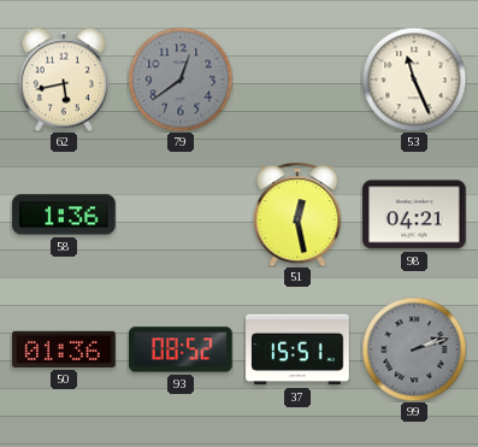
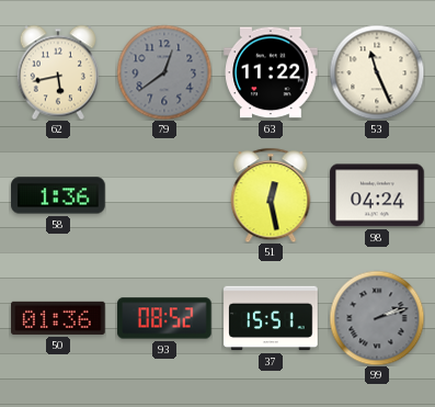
63: none -> 11:22 (271, 72)
98: 04:21 -> 04:24 (377, 195)
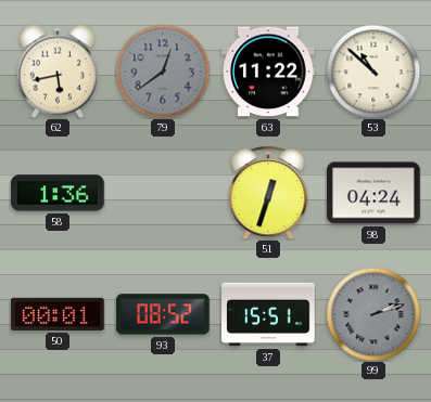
53: 11:26 -> 10:52 (373, 72)
51: 12:28 -> 12:33 (268, 193)
50: 01:36 -> 00:01 (58, 314)
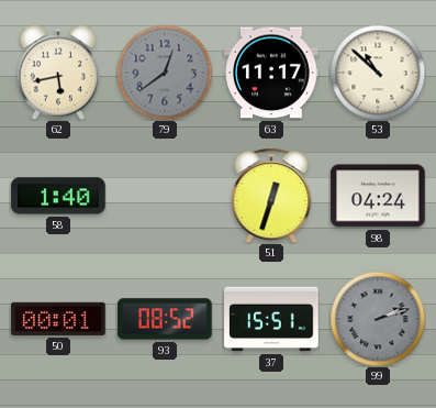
63: 11:22 -> 11:17 (271, 73)
58: 1:36 -> 1:40 (58, 196)
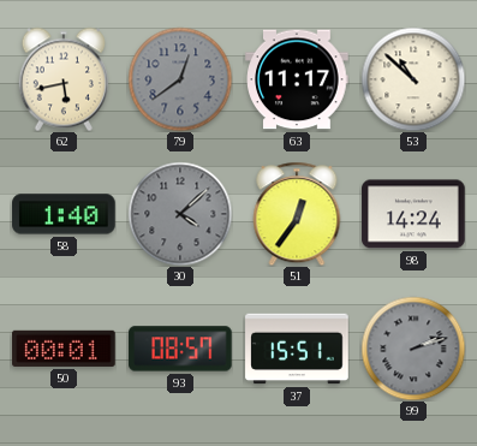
30: none -> 4:08 (180, 214)
51: 12:33 -> 12:36 (297, 214)
98: 04:24 -> 14:24 (413, 214)
93: 08:52 -> 08:57 (180, 349)
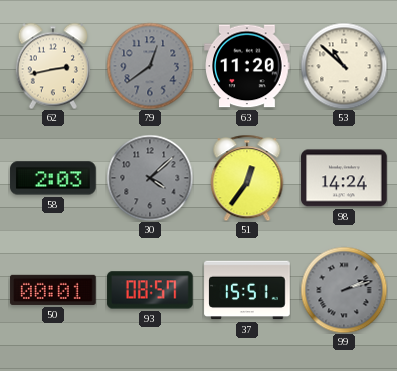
62: 5:43 -> 2:43 (53, 66)
63: 11:17 -> 11:20 (247, 66)
58: 1:40 -> 2:03 (53, 178)
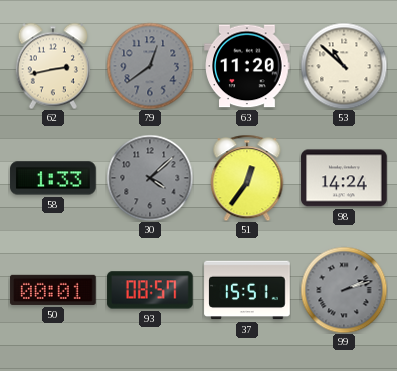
58: 2:03 -> 1:33 (53, 178)
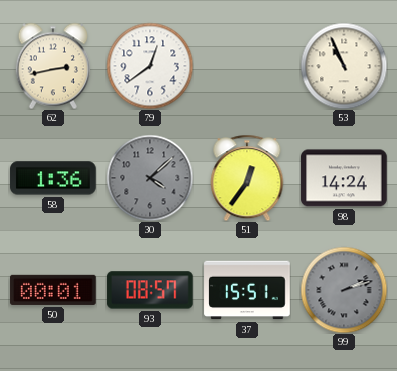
79 dial: grey -> white (150, 66)
63: 11:20 -> none (247, 66)
53: 10:52 -> 10:56 (344, 66)
58: 1:33 -> 1:36 (53, 178)
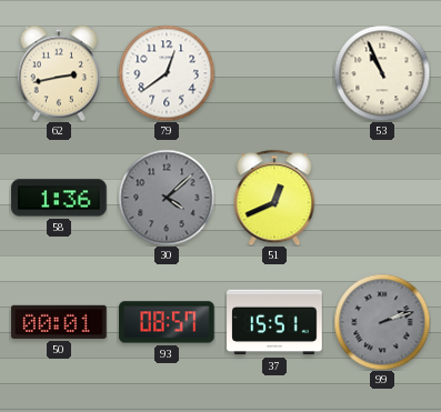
51: 12:36 -> 12:41 (274, 198)
98: 14:24 -> none (344, 178)
